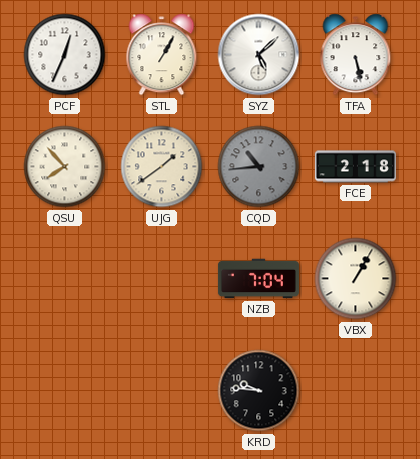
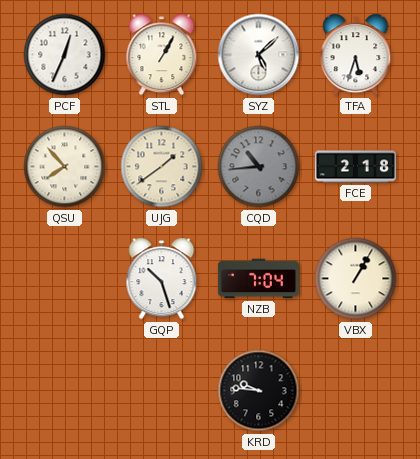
TFA: 5:28 -> 5:33 (356, 55)
GQP: none -> 10:27 (162, 279)
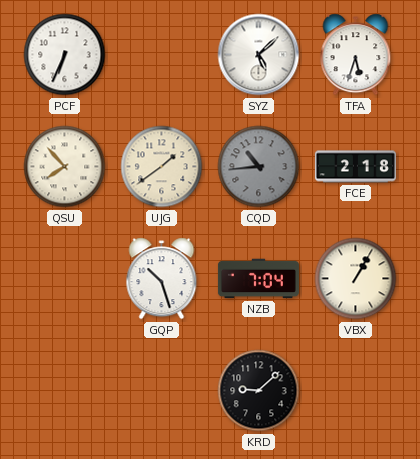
PCF: 12:34 -> 6:34 (65, 55)
STL: 1:05 -> none (162, 55)
KRD: 9:46 -> 9:08 (259, 391)
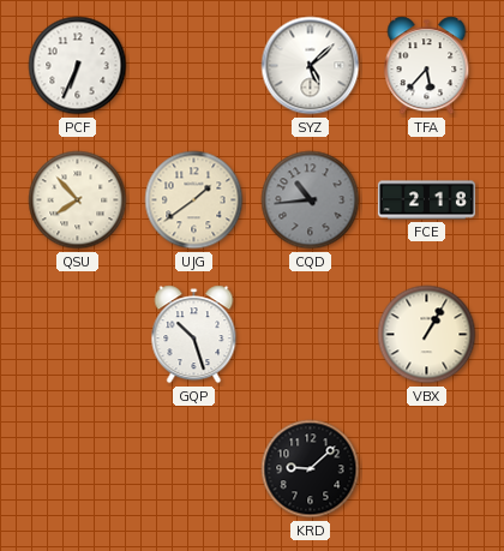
TFA: 5:33 -> 5:37 (427, 66)
NZB: 7:04 -> none (258, 279)
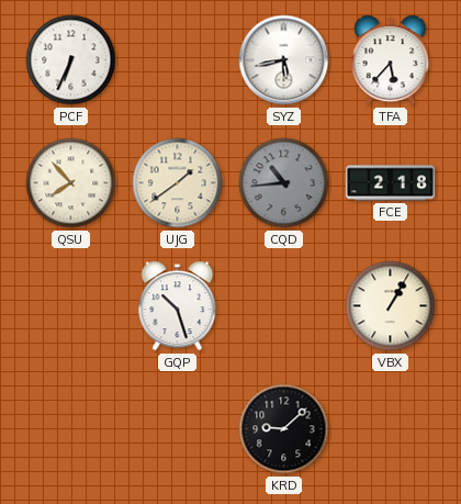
SYZ: 5:08 -> 5:43 (284, 60)
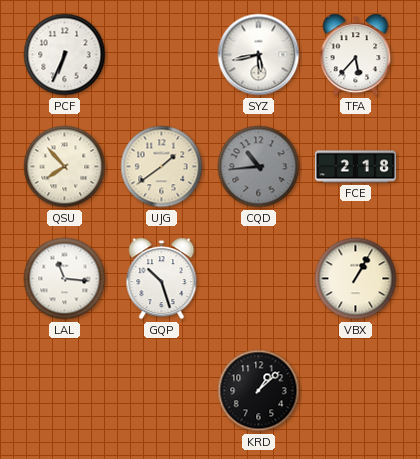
LAL: none -> 11:16 (65, 279)
KRD: 9:08 -> 1:08 (259, 391)
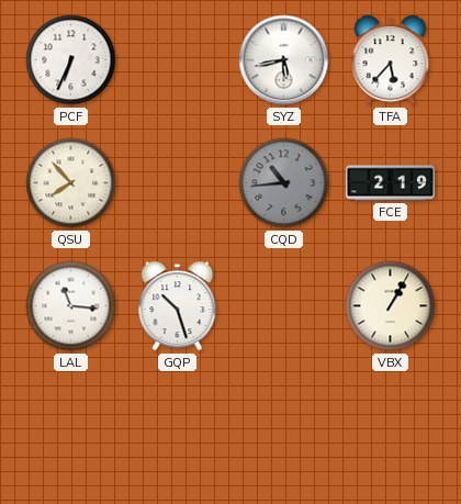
UJG: 1:39 -> none (162, 167)
FCE: 2:18 -> 2:19 (390, 183)
KRD: 1:08 -> none (259, 391)
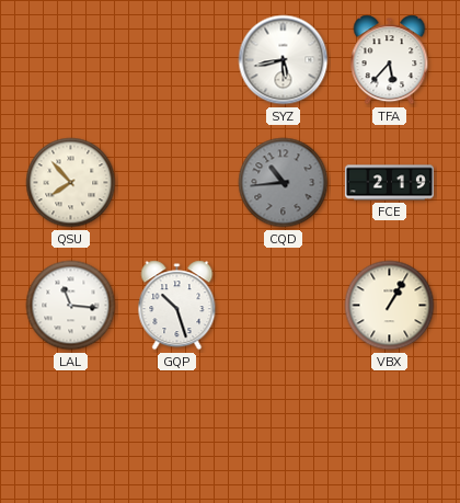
PCF: 6:34 -> none (71, 60)
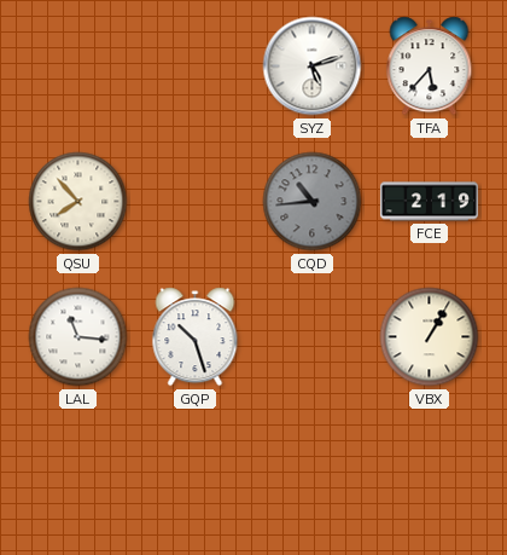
SYZ: 5:43 -> 5:12 (313, 67)
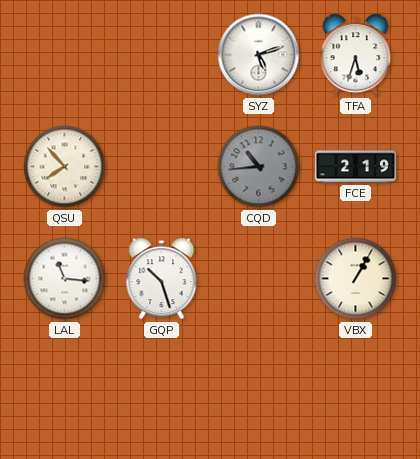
TFA: 5:37 -> 5:33 (356, 55)
